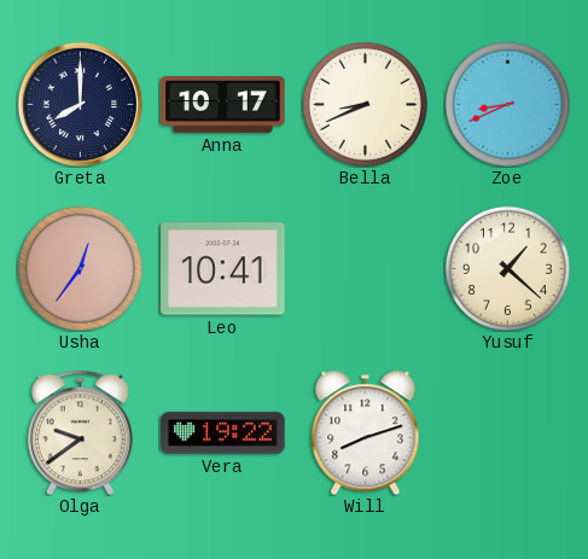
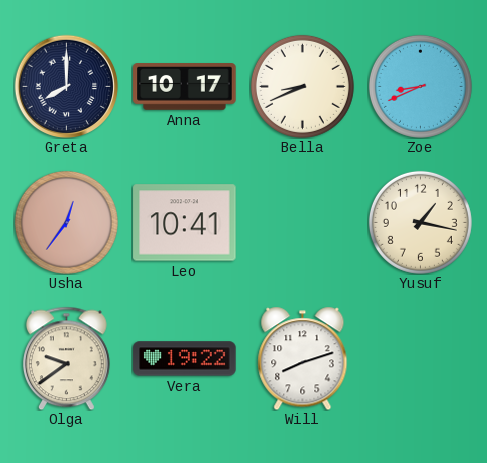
Yusuf: 1:22 -> 1:17 (420, 222)
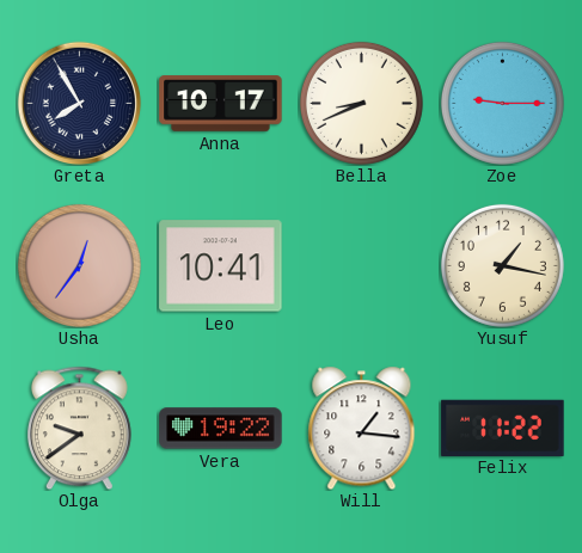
Greta: 8:00 -> 7:55 (79, 103)
Zoe: 8:41 -> 9:15 (502, 103)
Will: 8:12 -> 1:16 (362, 428)
Felix: none -> 11:22 (503, 428)
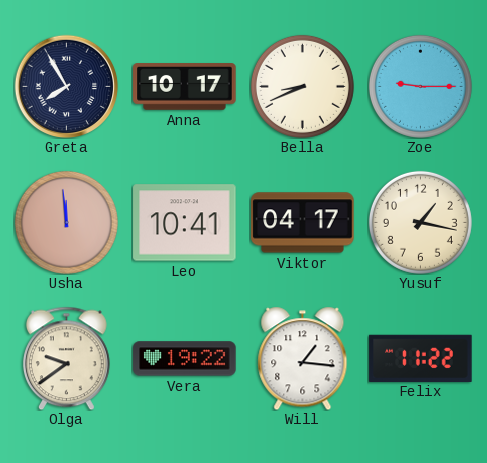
Usha: 12:36 -> 11:59 (66, 222)
Viktor: none -> 04:17 (303, 223)
